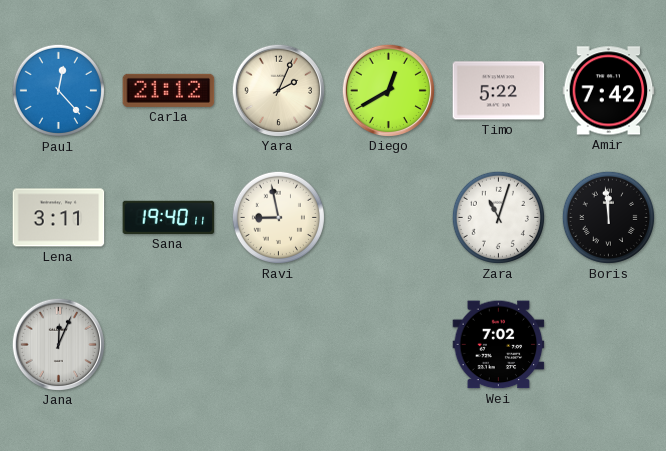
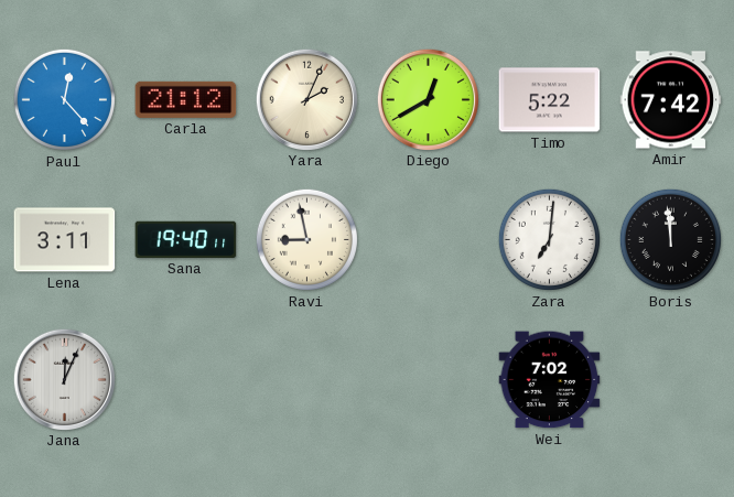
Zara: 11:03 -> 7:01 (549, 239)
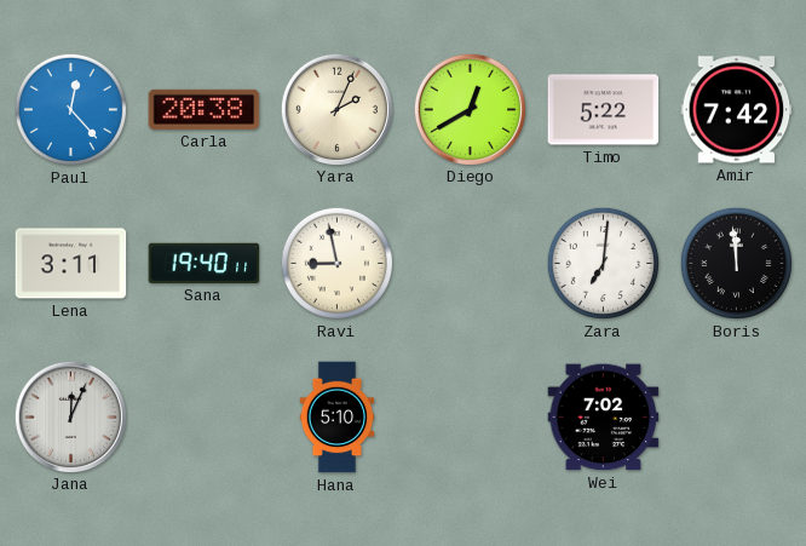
Carla: 21:12 -> 20:38 (205, 109)
Hana: none -> 5:10 (338, 418)
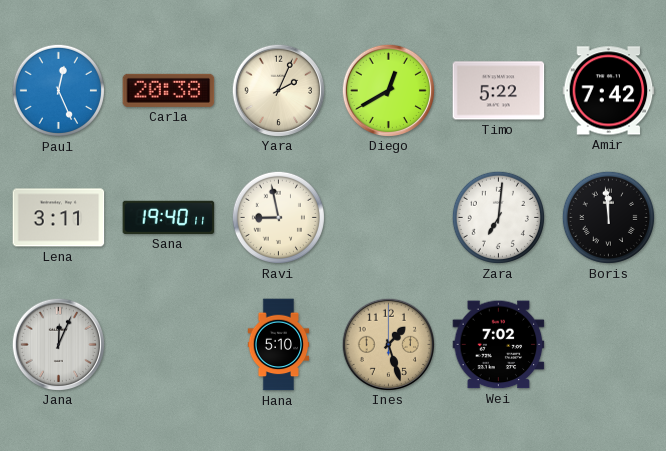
Paul: 12:23 -> 12:26 (58, 90)
Ines: none -> 1:27 (388, 344)
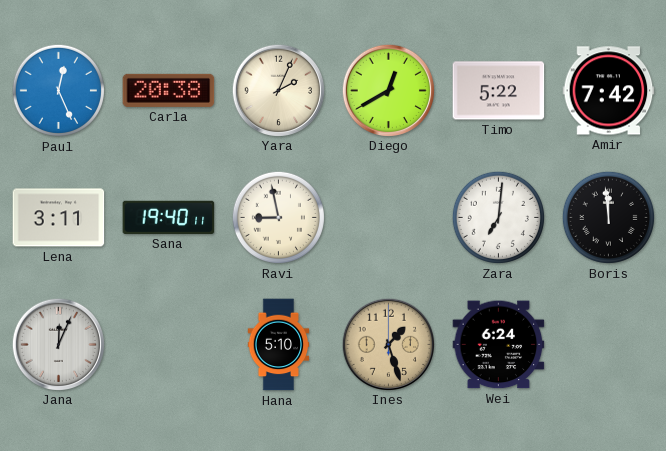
Wei: 7:02 -> 6:24 (499, 345)
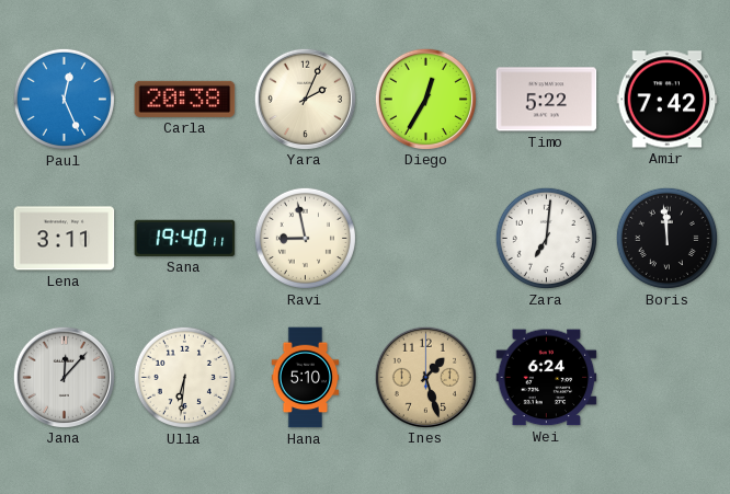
Diego: 12:40 -> 12:35 (425, 99)
Jana: 12:04 -> 12:07 (64, 377)
Ulla: none -> 6:31 (184, 377)
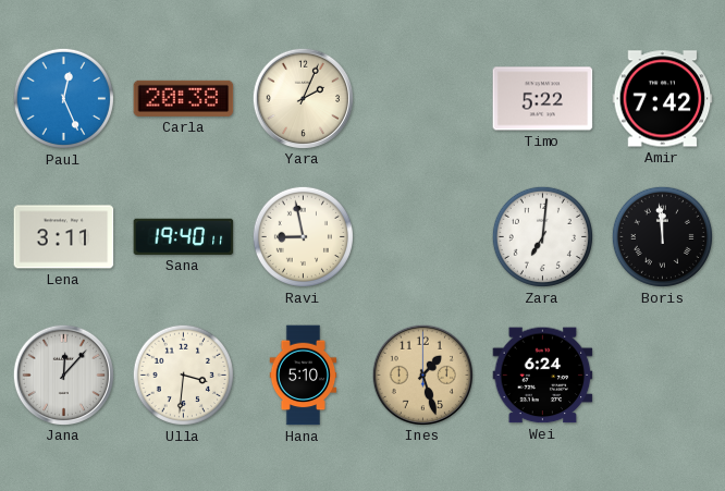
Diego: 12:35 -> none (425, 99)
Ulla: 6:31 -> 3:31 (183, 375)
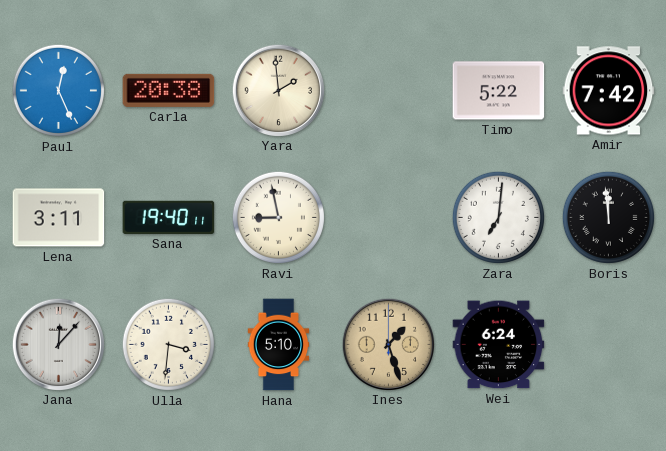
Yara: 2:04 -> 1:59 (278, 90)
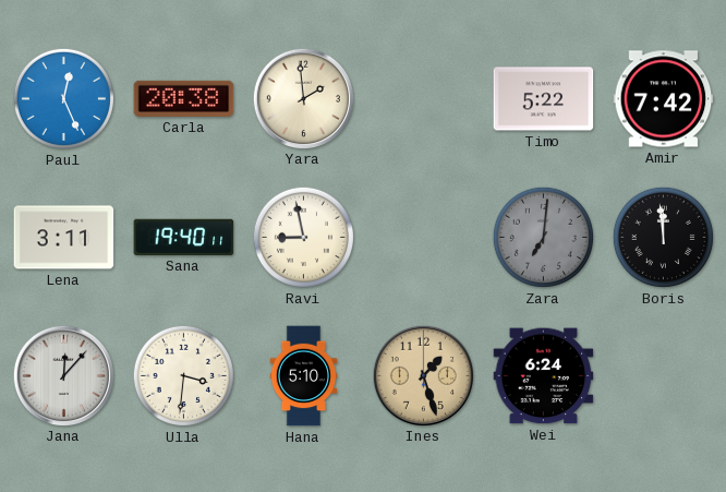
Zara dial: white -> grey (543, 237)
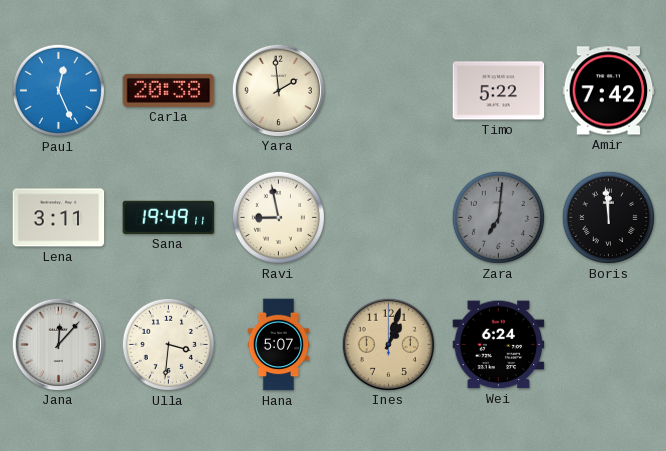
Sana: 19:40 -> 19:49 (169, 217)
Hana: 5:10 -> 5:07 (279, 345)
Ines: 1:27 -> 1:03 (388, 344)
